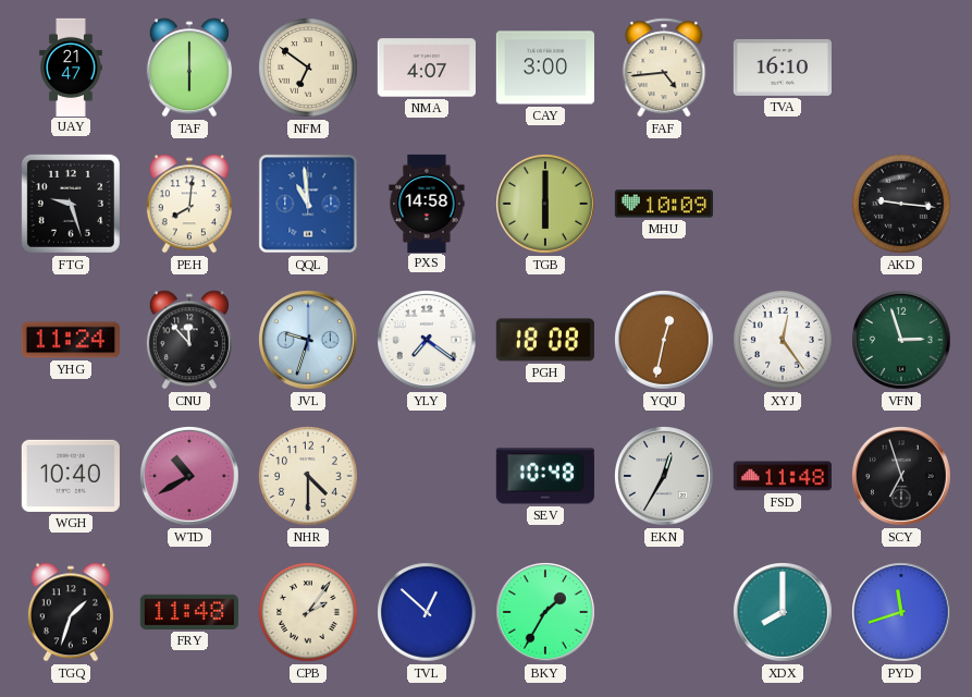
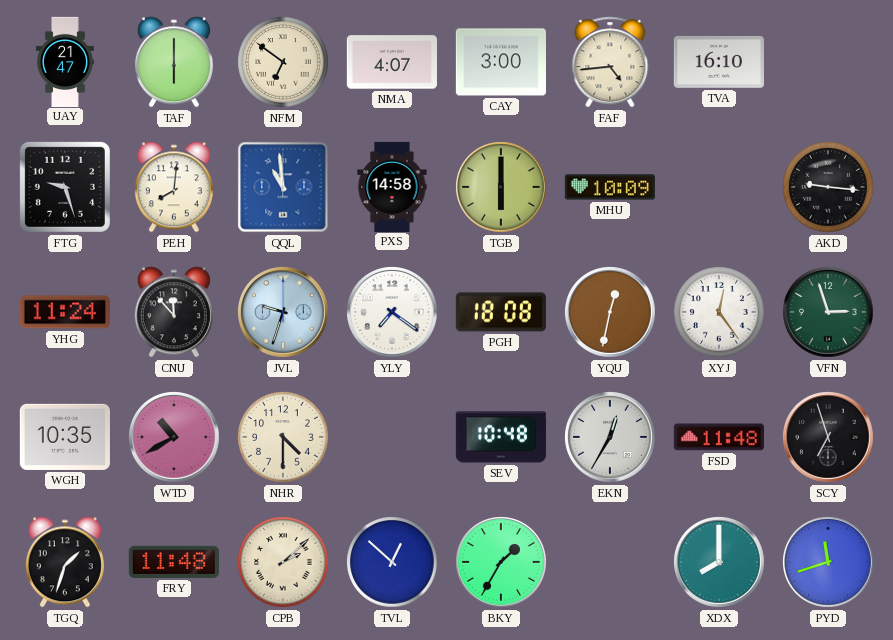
WGH: 10:40 -> 10:35 (65, 437)
CPB: 2:06 -> 2:08 (283, 562)
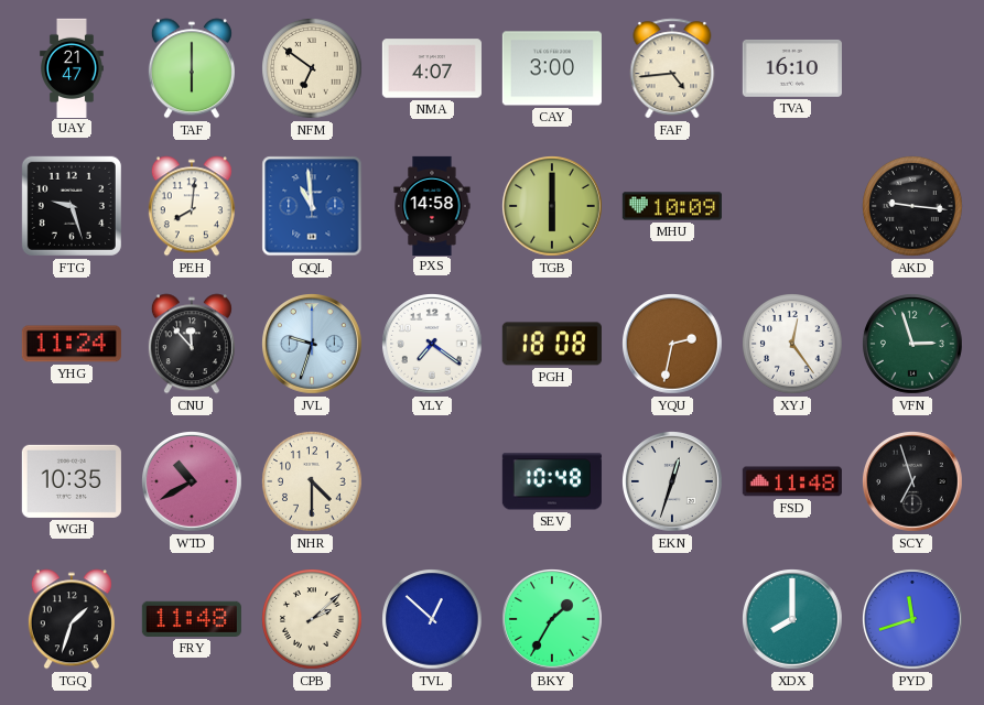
YQU: 12:32 -> 2:32 (673, 345)
EKN: 12:35 -> 12:33 (673, 482)
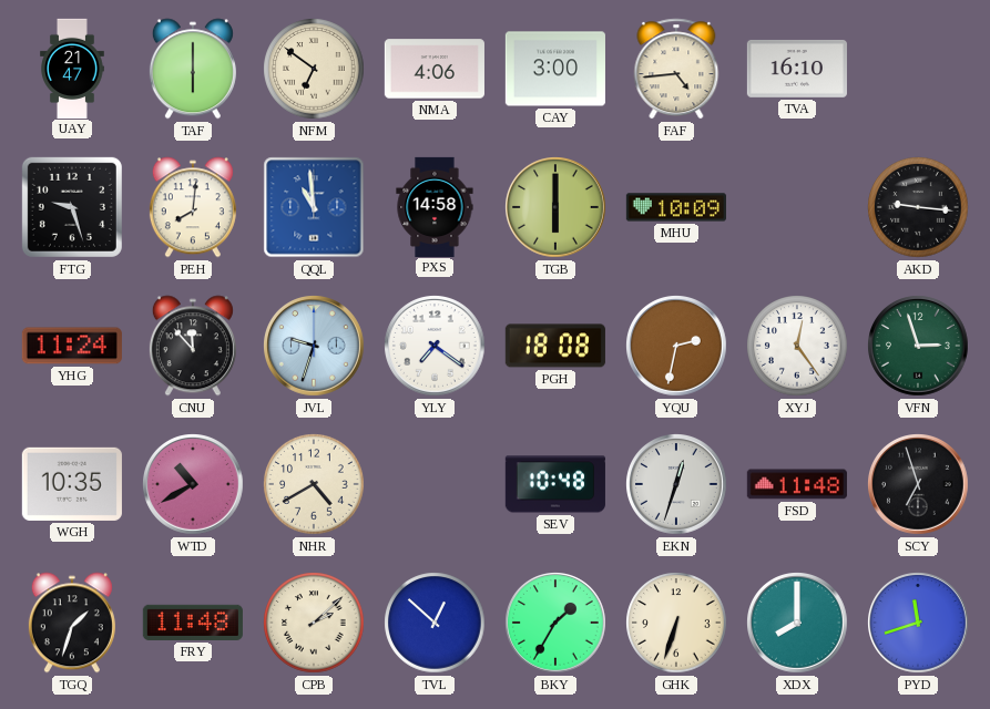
NMA: 4:07 -> 4:06 (435, 69)
NHR: 4:30 -> 4:40 (314, 484)
GHK: none -> 6:33 (676, 623)
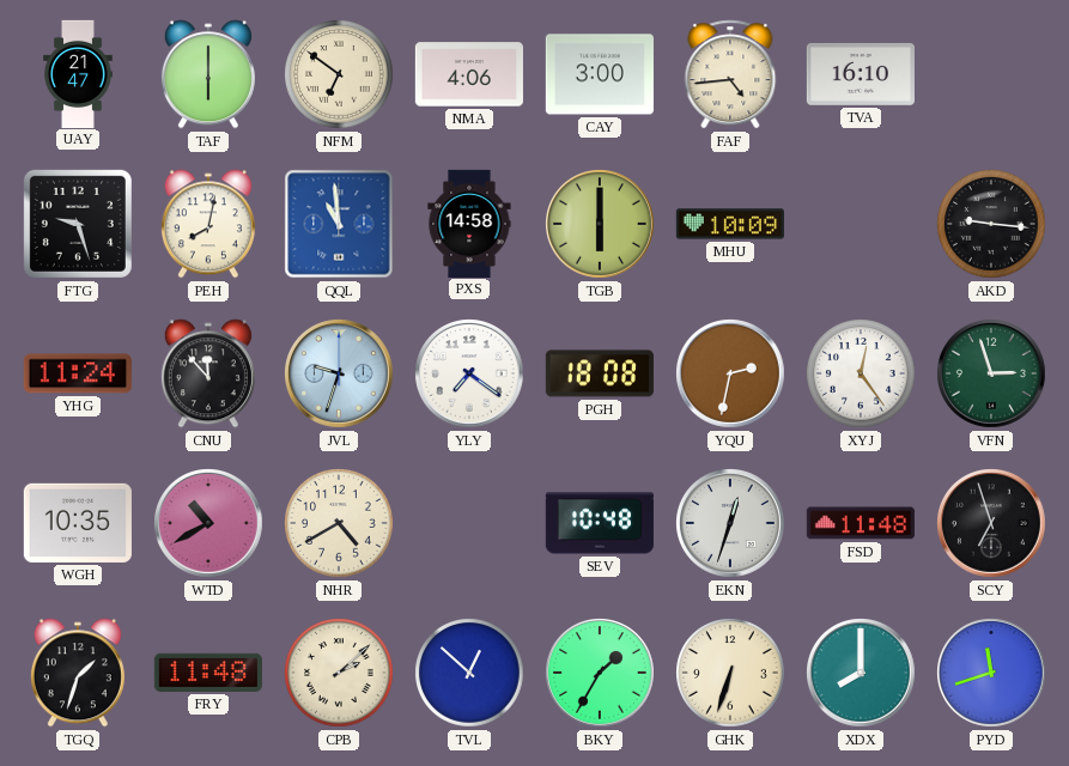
PEH: 8:01 -> 8:02 (208, 224)
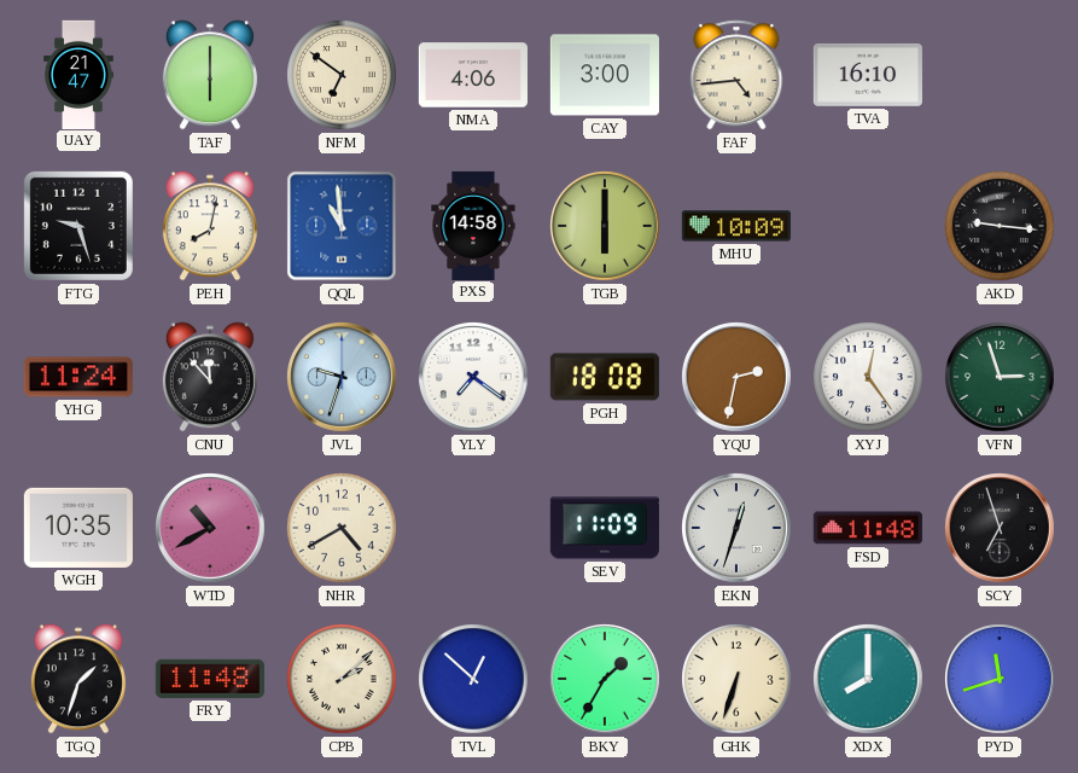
SEV: 10:48 -> 11:09 (605, 528)
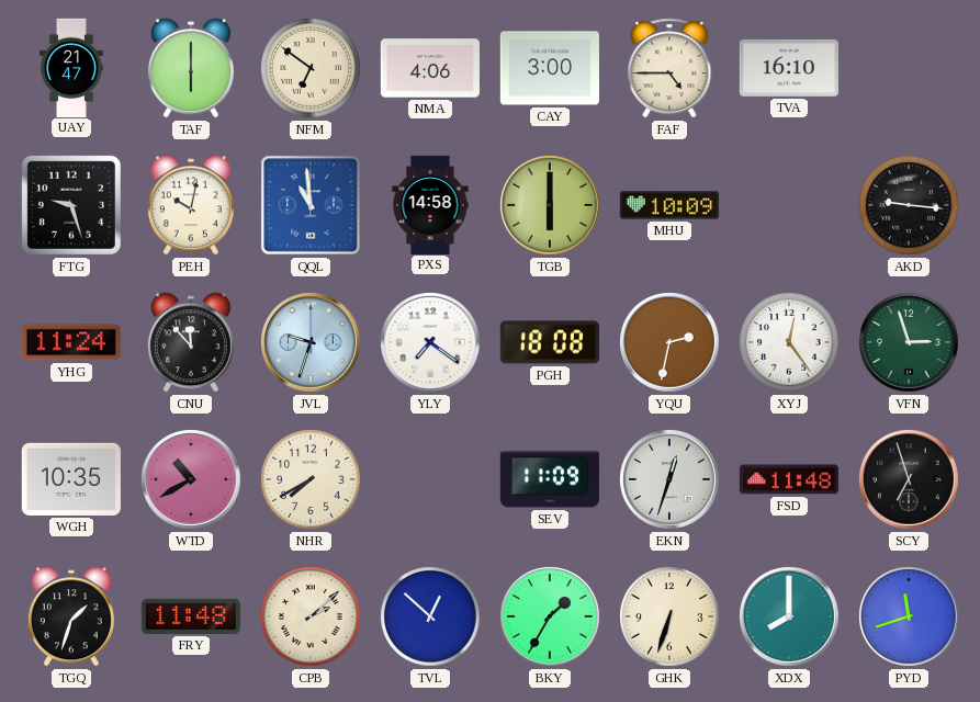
FAF: 4:44 -> 4:45 (669, 68)
PEH: 8:02 -> 10:02 (191, 205)
NHR: 4:40 -> 7:40 (311, 479)
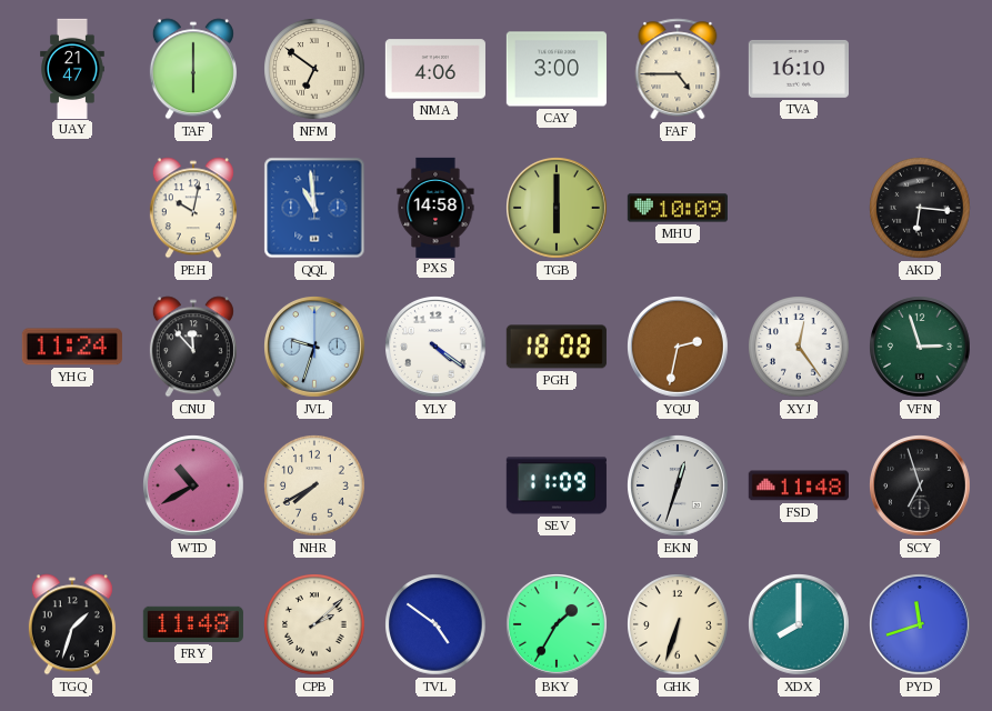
FTG: 9:27 -> none (71, 205)
AKD: 9:16 -> 6:16 (920, 208)
YLY: 7:21 -> 4:21 (437, 348)
WGH: 10:35 -> none (71, 479)
TVL: 12:52 -> 4:51 (435, 624)
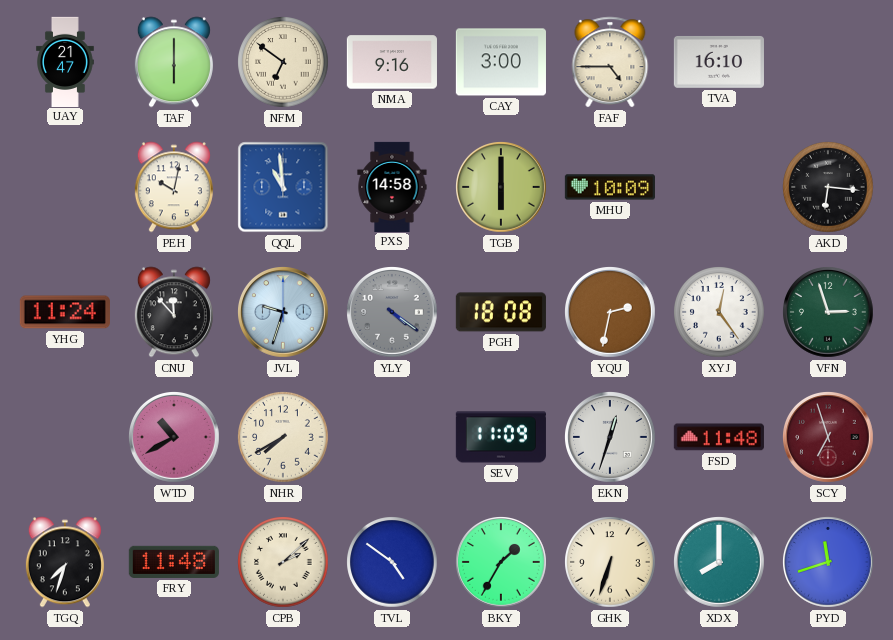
NMA: 4:06 -> 9:16 (392, 62)
YLY dial: white -> grey (393, 313)
SCY dial: black -> burgundy (829, 438)
TGQ: 1:33 -> 7:33 (65, 562)
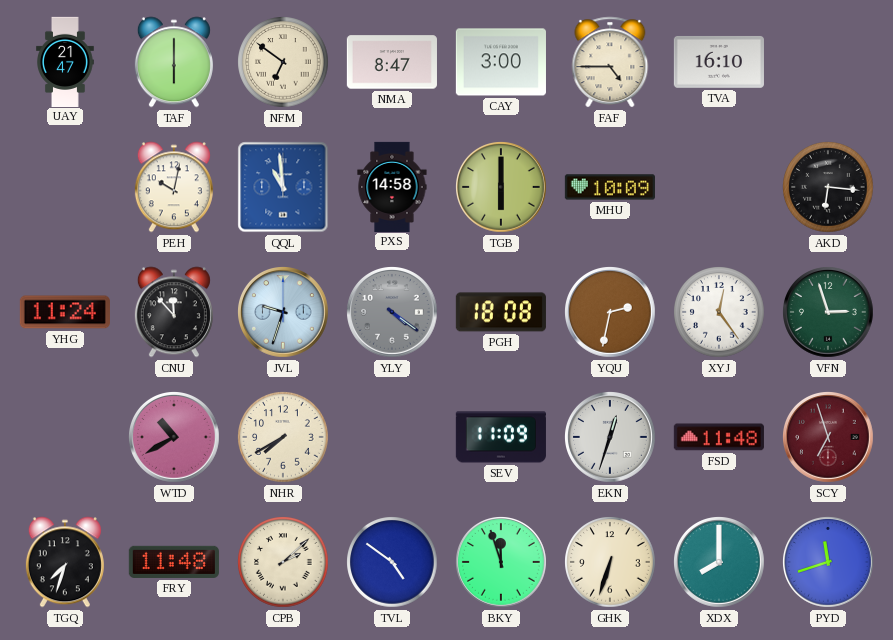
NMA: 9:16 -> 8:47 (392, 62)
BKY: 1:35 -> 11:57 (502, 563)
